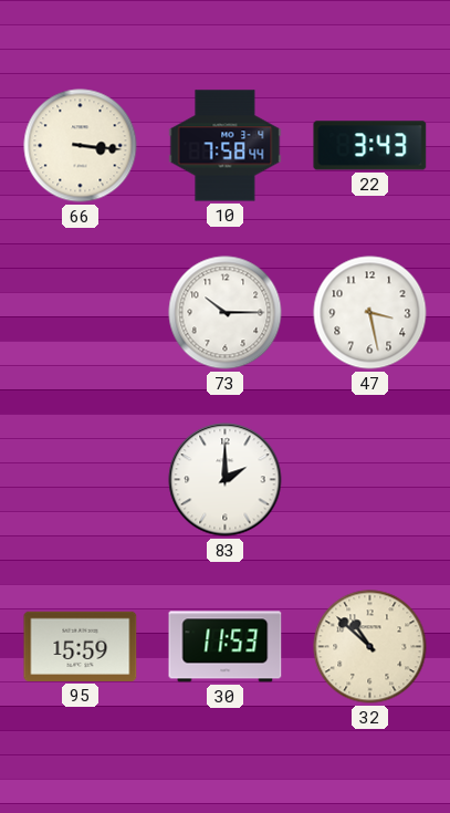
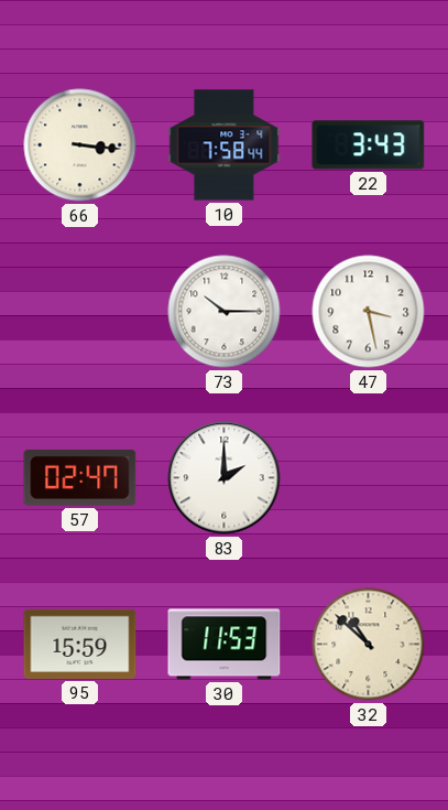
57: none -> 02:47 (80, 477)
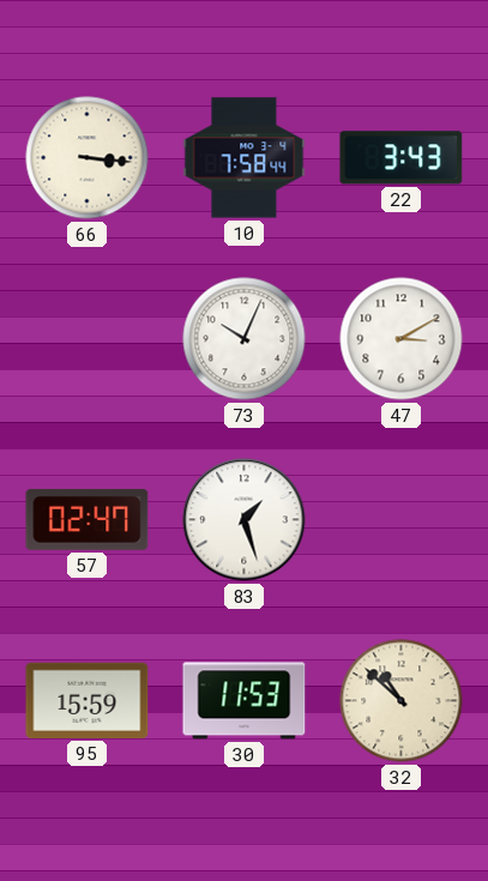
73: 10:15 -> 10:04 (245, 339)
47: 3:28 -> 3:10 (402, 339)
83: 2:00 -> 1:27 (245, 520)
